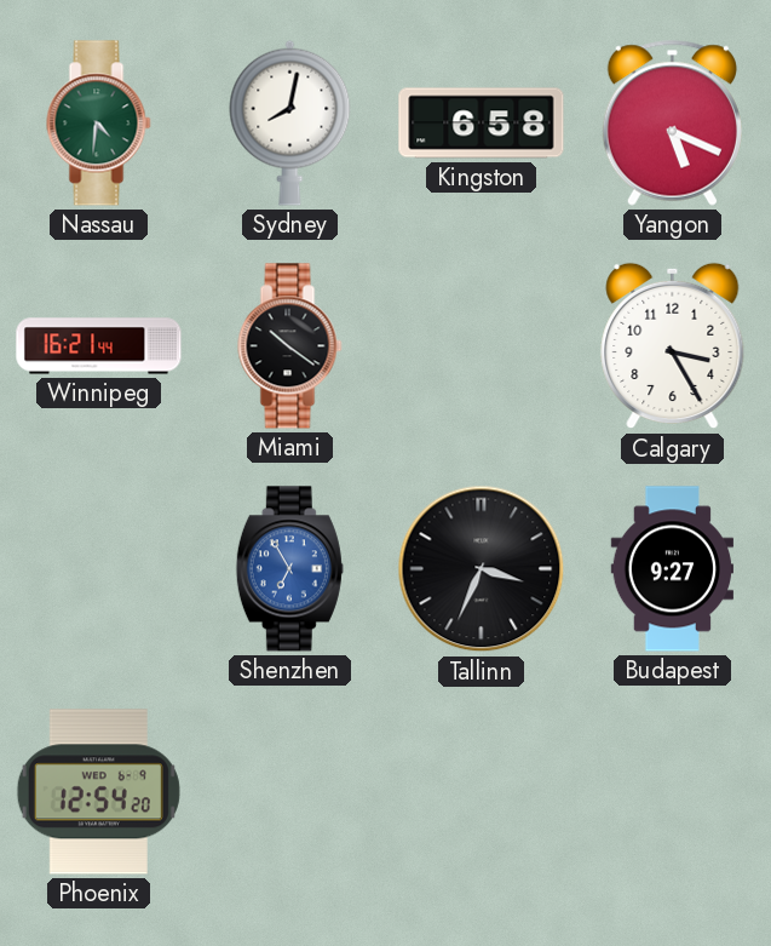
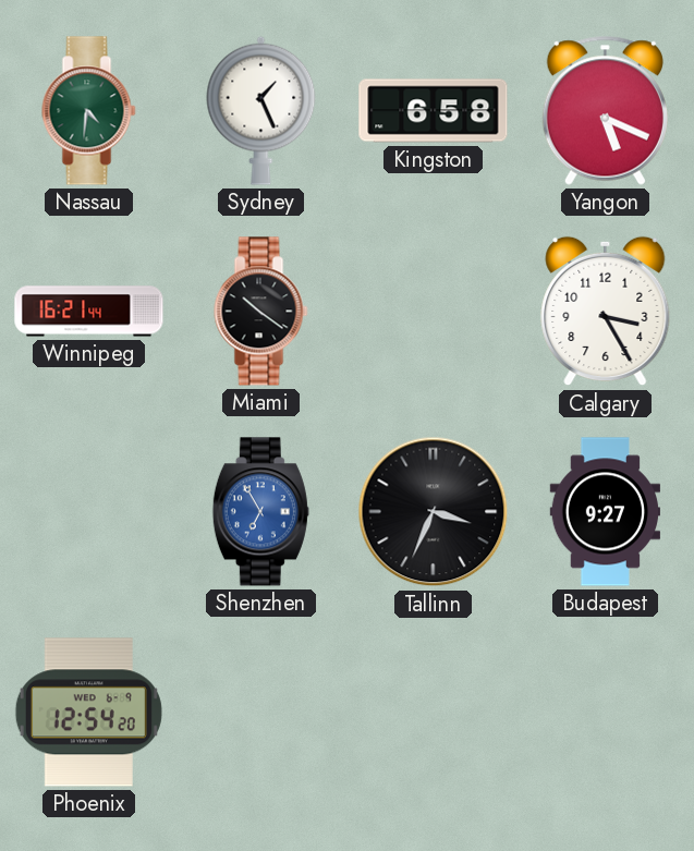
Sydney: 8:02 -> 1:26 (261, 110)
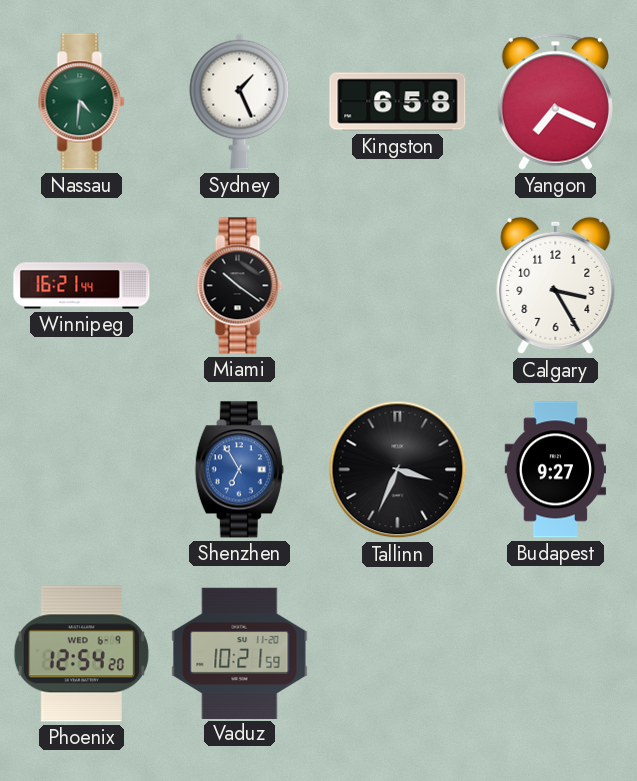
Yangon: 5:19 -> 7:19 (555, 101)
Vaduz: none -> 10:21 (240, 653)
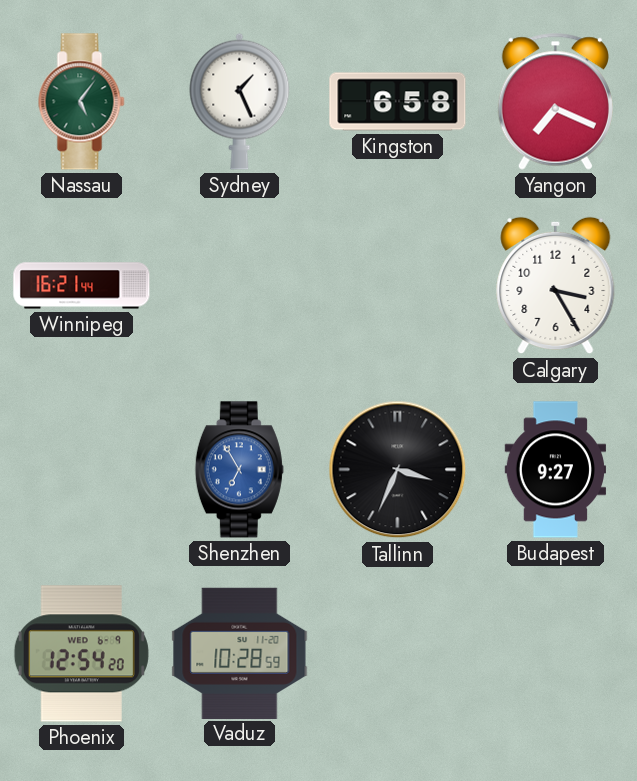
Nassau: 4:31 -> 5:06 (82, 102)
Miami: 10:21 -> none (240, 286)
Vaduz: 10:21 -> 10:28 (240, 653)
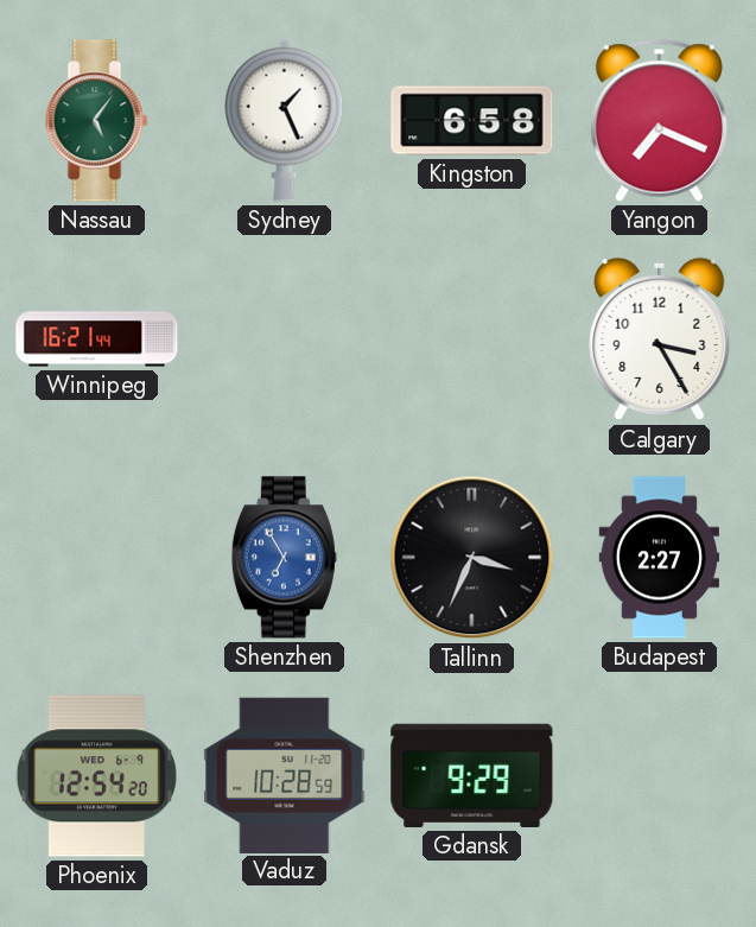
Budapest: 9:27 -> 2:27 (659, 558)
Gdansk: none -> 9:29 (472, 775)
